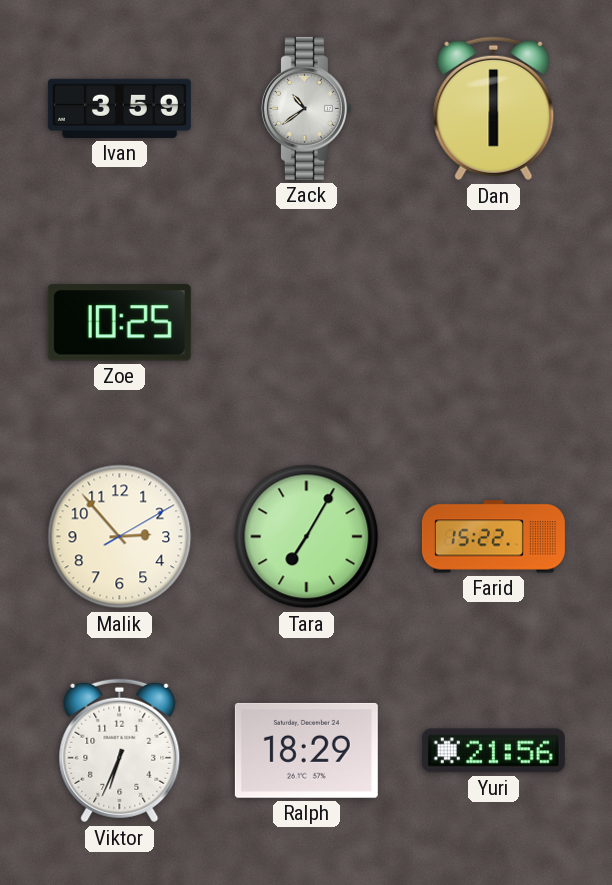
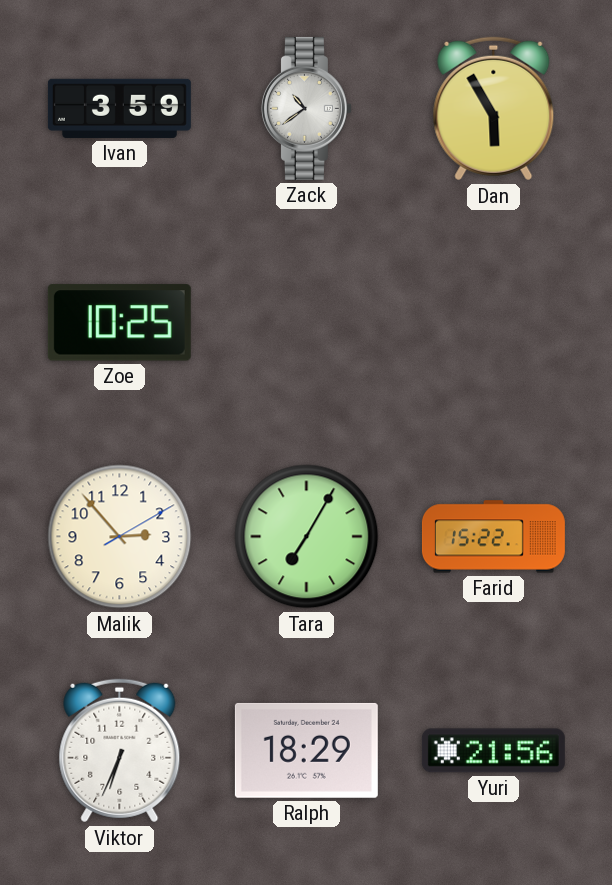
Dan: 6:00 -> 5:55 (494, 109)
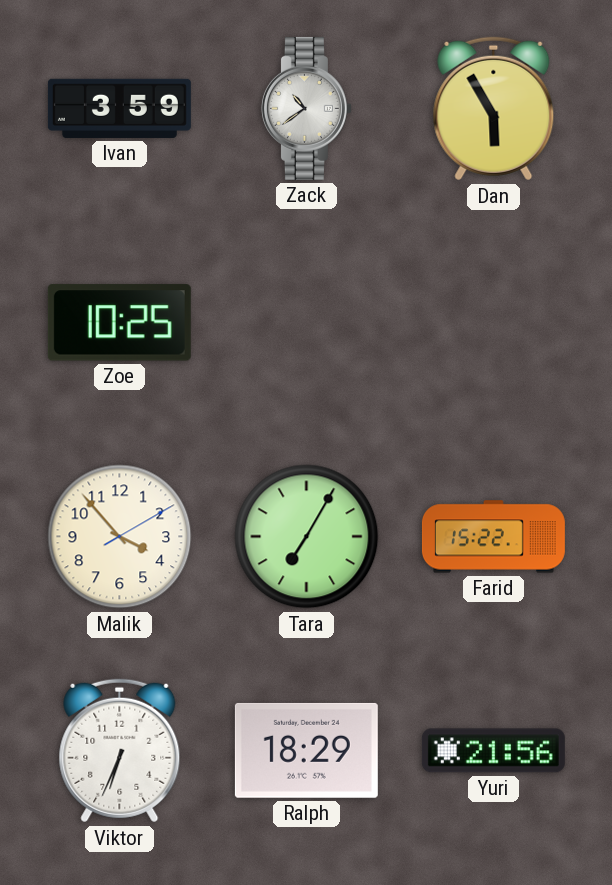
Malik: 2:53 -> 3:53 (120, 537)
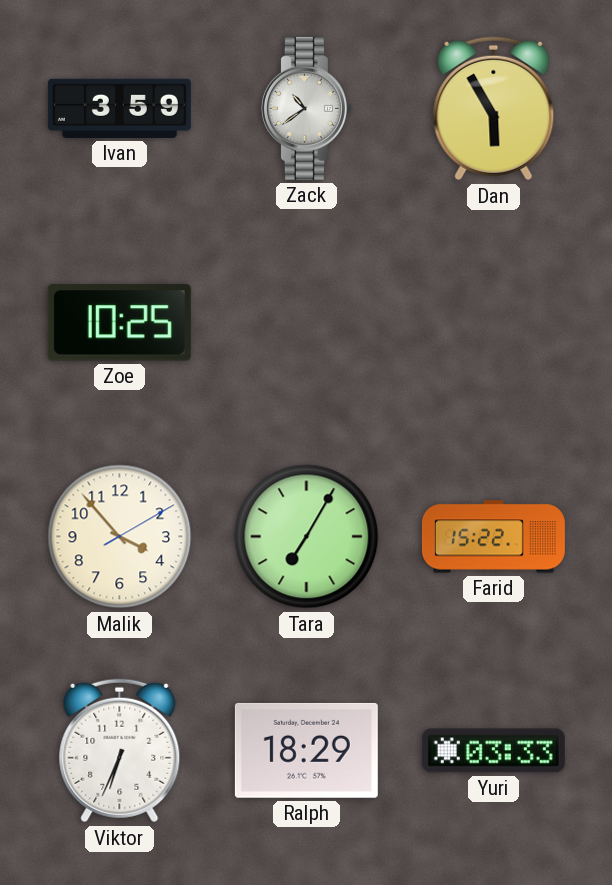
Yuri: 21:56 -> 03:33 (493, 751)
